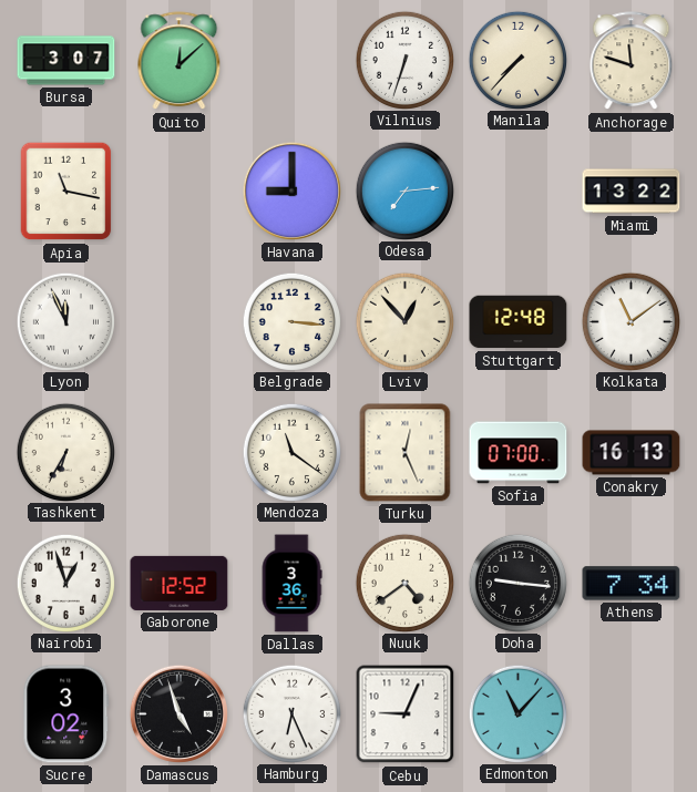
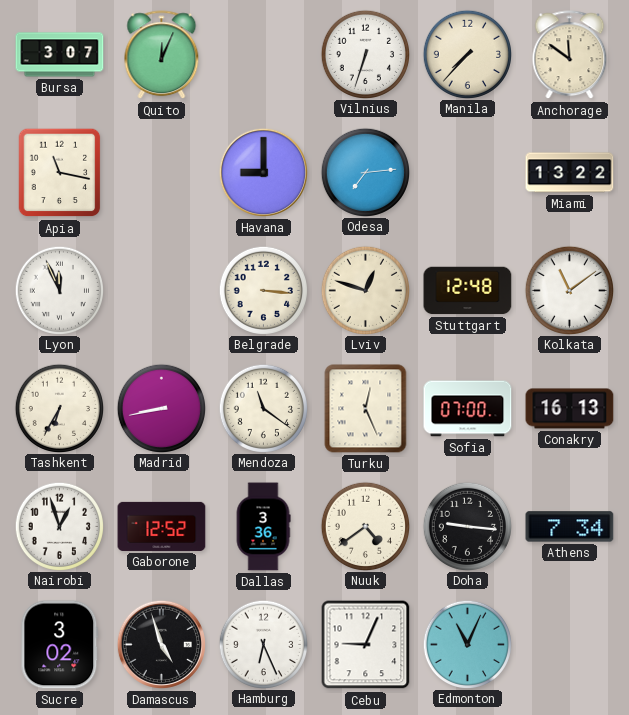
Quito: 12:08 -> 12:04 (162, 55)
Anchorage: 11:48 -> 11:51 (570, 55)
Lviv: 12:53 -> 12:48 (365, 290)
Madrid: none -> 8:43 (161, 408)
Edmonton: 11:07 -> 11:04 (467, 644)
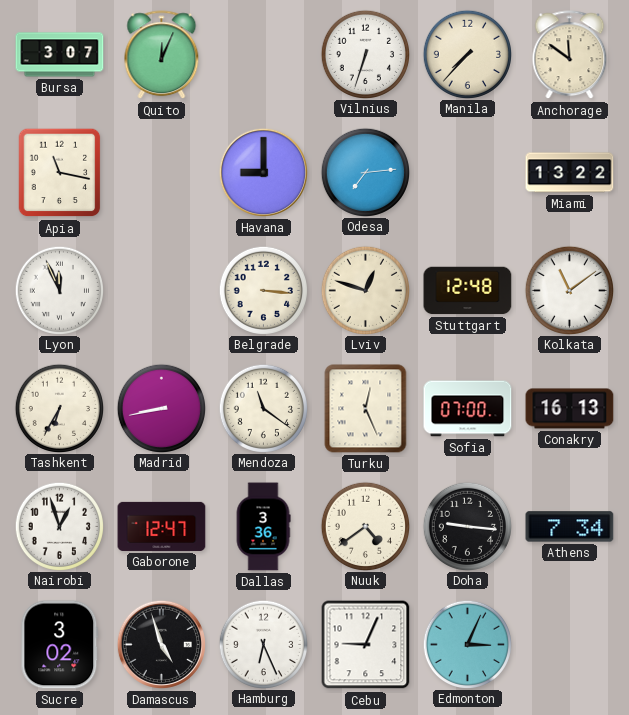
Gaborone: 12:52 -> 12:47 (162, 526)
Edmonton: 11:04 -> 3:04 (467, 644)
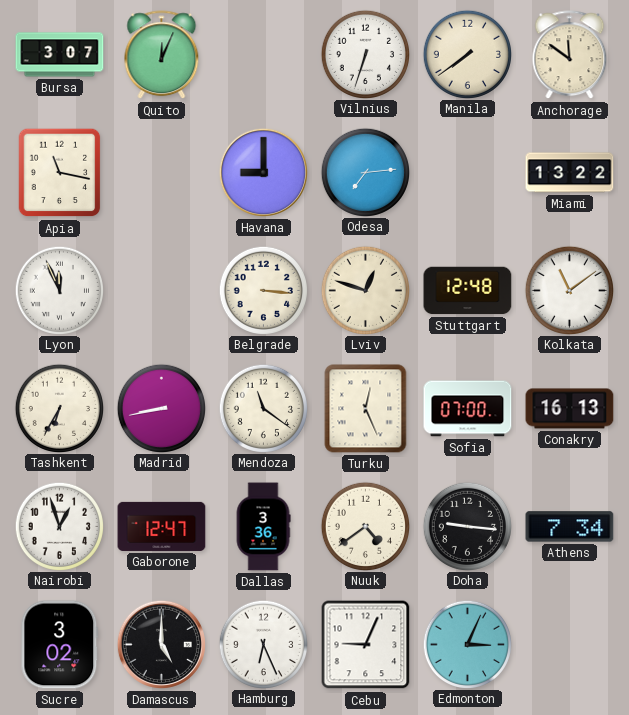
Manila: 7:37 -> 7:39 (467, 54)
Damascus: 4:57 -> 5:00 (161, 644)
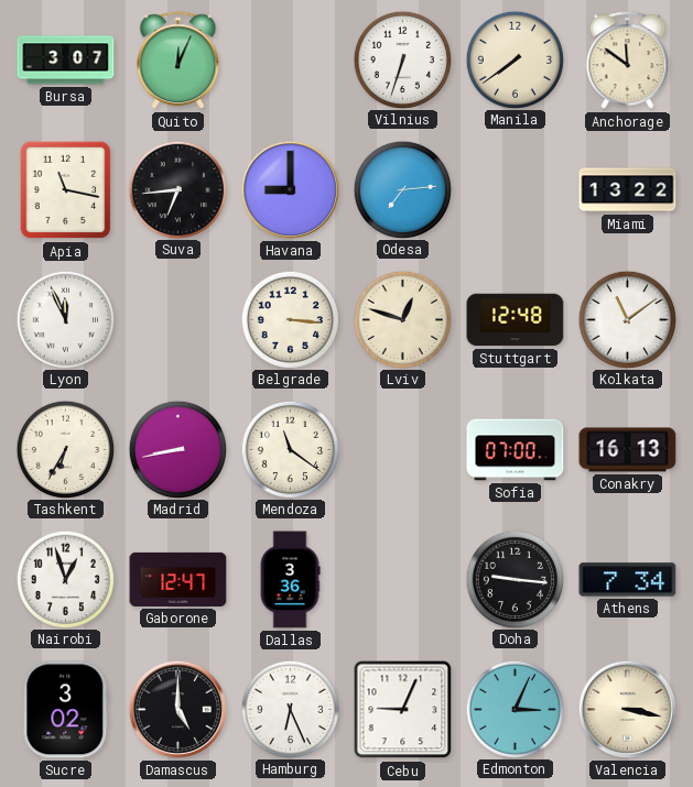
Suva: none -> 6:44 (177, 189)
Turku: 12:26 -> none (366, 409)
Nuuk: 4:39 -> none (365, 526)
Valencia: none -> 3:17 (627, 709)
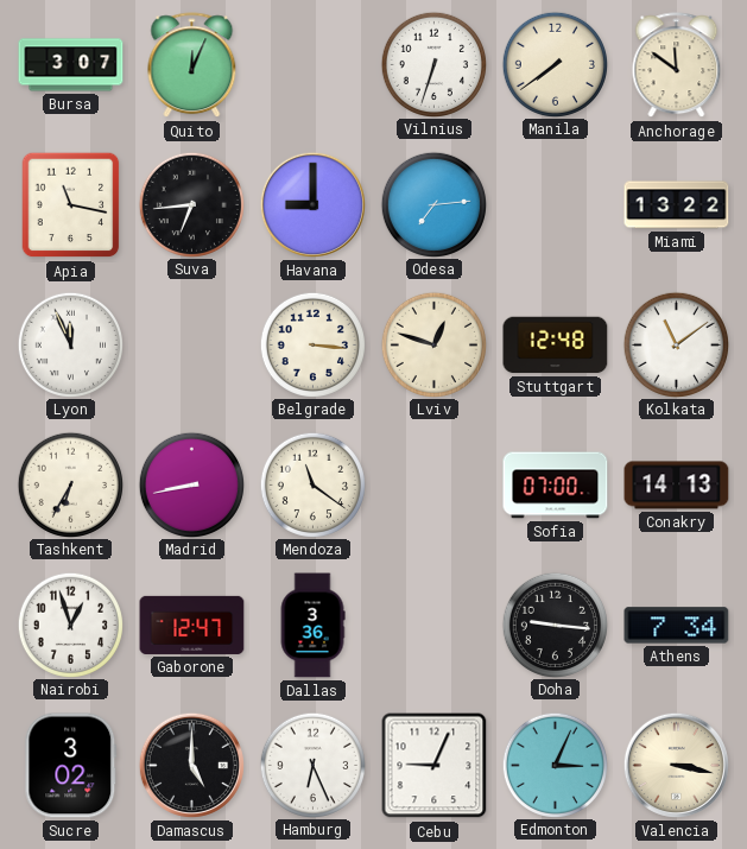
Conakry: 16:13 -> 14:13 (677, 486)
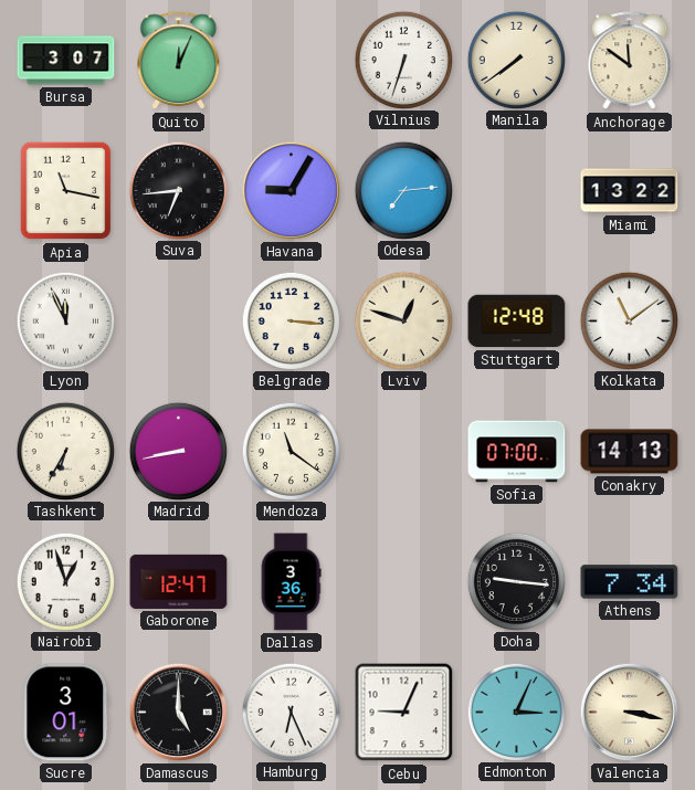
Havana: 9:00 -> 9:05 (291, 190)
Sucre: 3:02 -> 3:01 (66, 713)
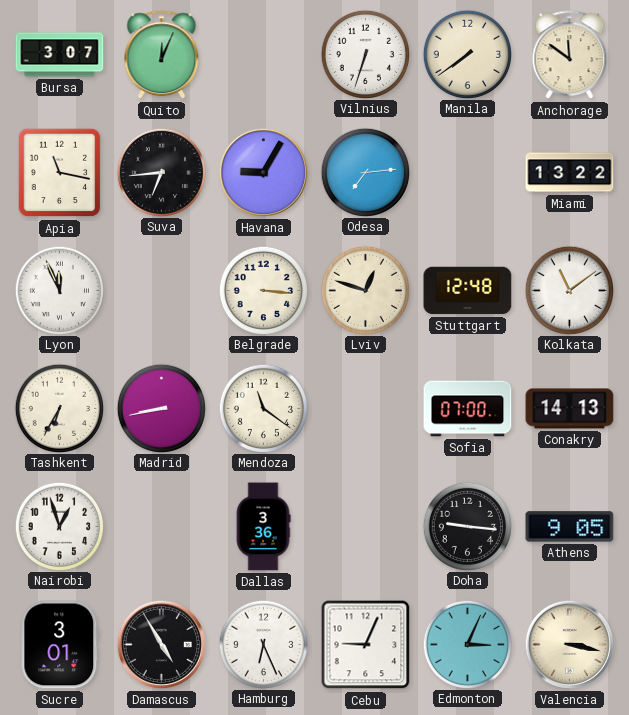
Gaborone: 12:47 -> none (179, 581)
Athens: 7:34 -> 9:05 (570, 527)
Damascus: 5:00 -> 4:55 (161, 644)
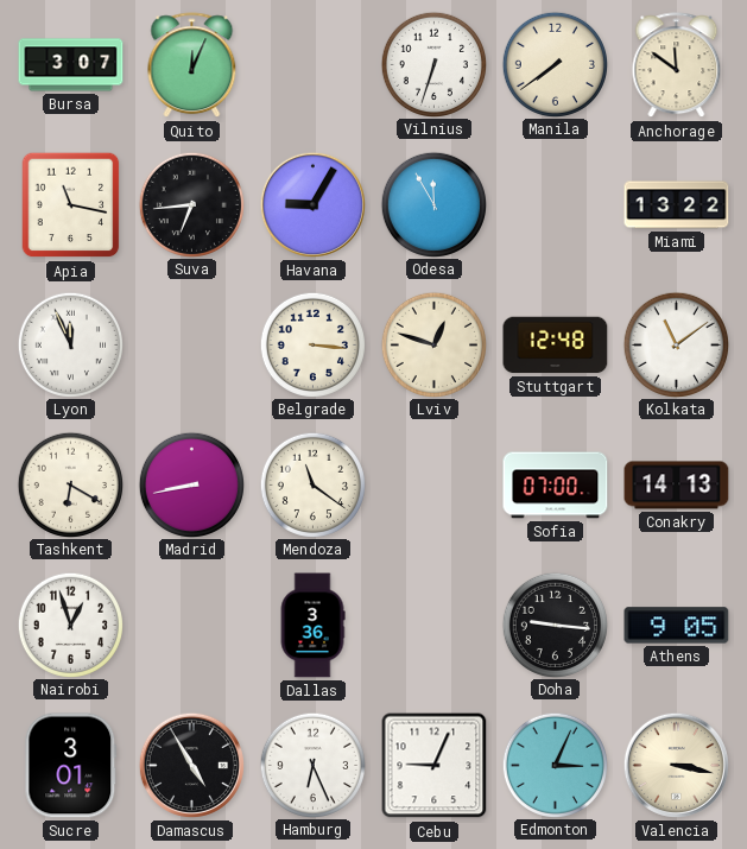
Odesa: 7:14 -> 11:55 (433, 204)
Tashkent: 6:35 -> 6:20 (70, 484)
